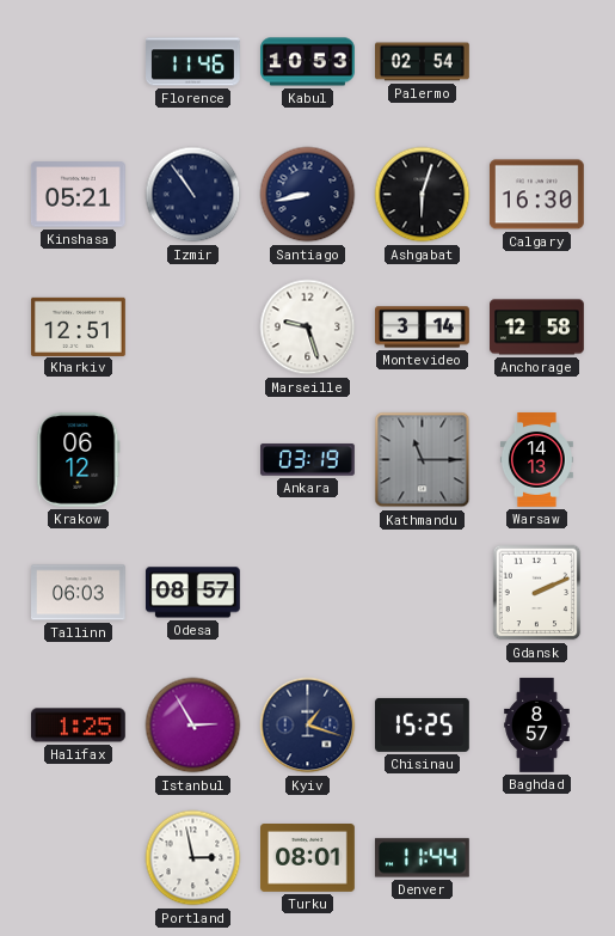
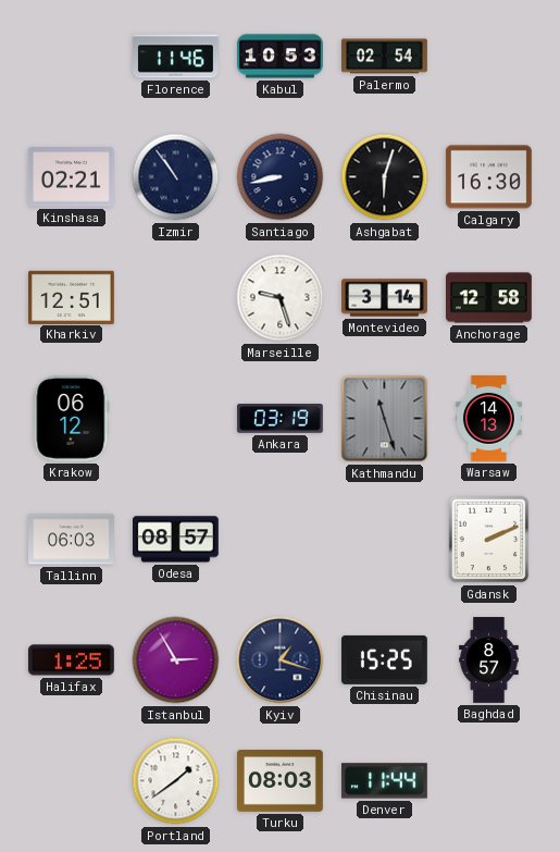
Kinshasa: 05:21 -> 02:21 (72, 177)
Kathmandu: 11:15 -> 11:27 (385, 419)
Portland: 2:58 -> 1:39 (176, 781)
Turku: 08:01 -> 08:03 (281, 781)
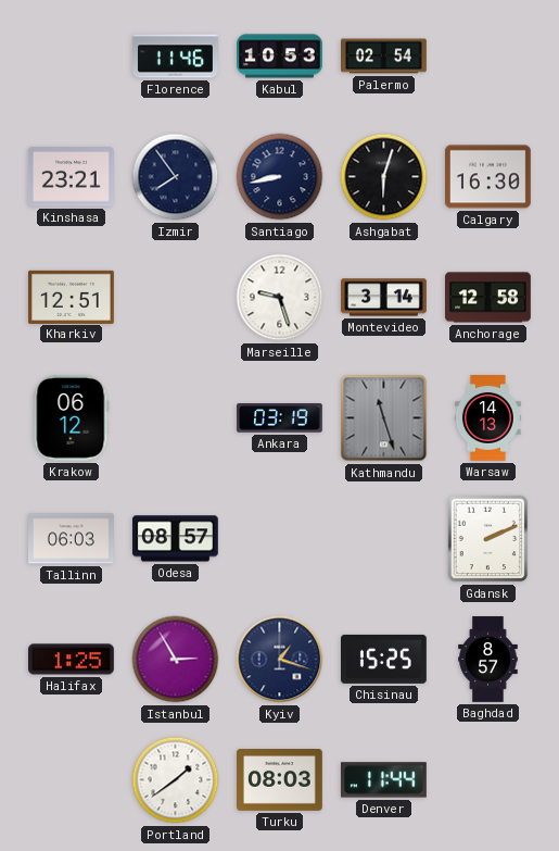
Kinshasa: 02:21 -> 23:21 (72, 177)
Izmir: 10:54 -> 7:54 (176, 177)
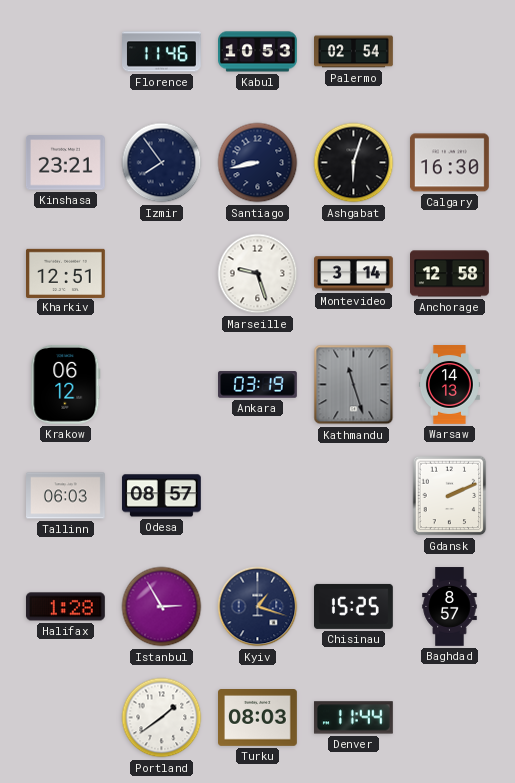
Halifax: 1:25 -> 1:28 (65, 607)
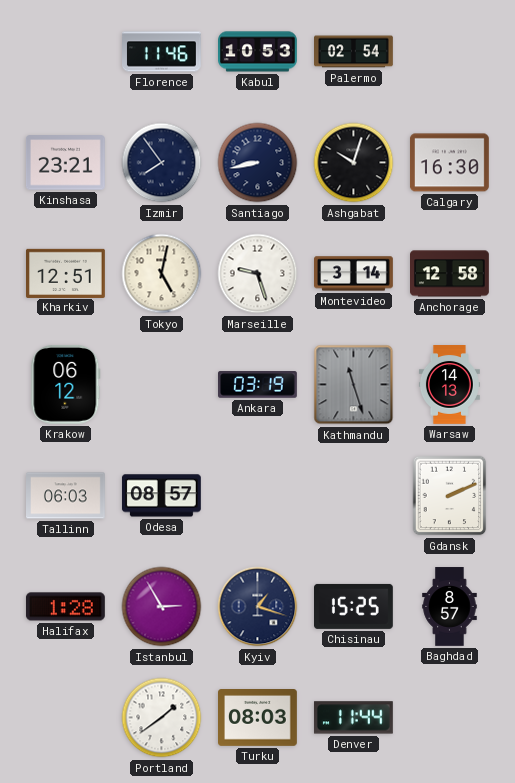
Ashgabat: 6:03 -> 10:03 (354, 163)
Tokyo: none -> 5:02 (162, 274)
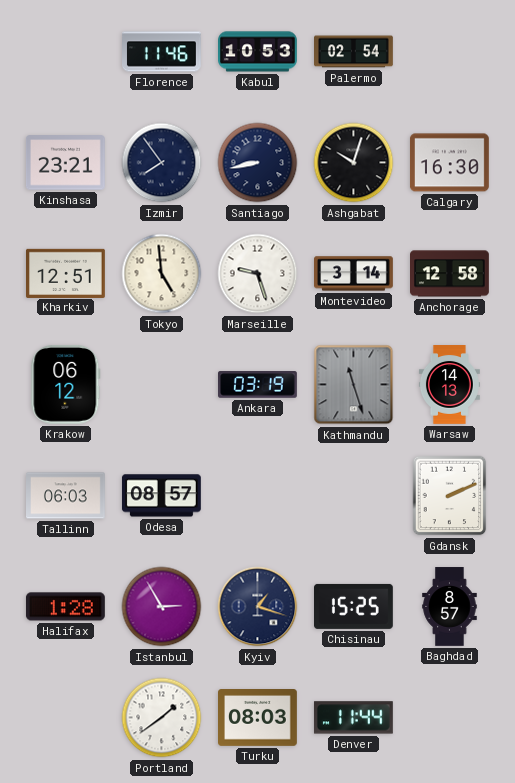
Tokyo: 5:02 -> 4:59 (162, 274)
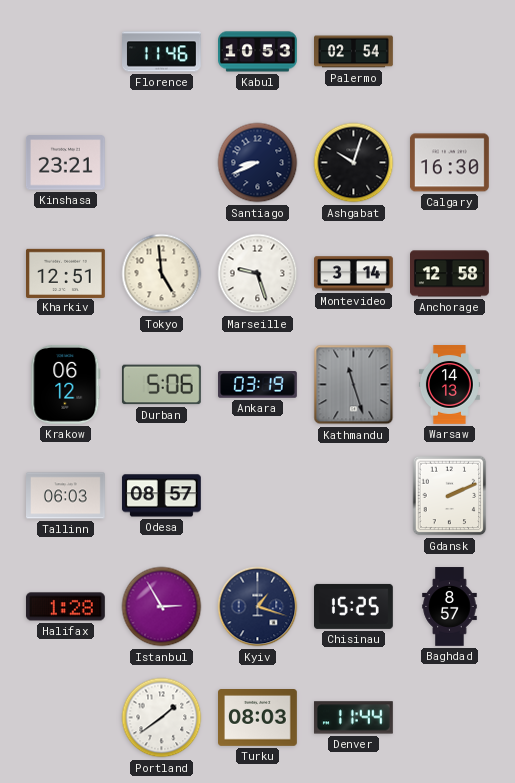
Izmir: 7:54 -> none (162, 163)
Santiago: 8:43 -> 8:41 (258, 163)
Durban: none -> 5:06 (161, 385)
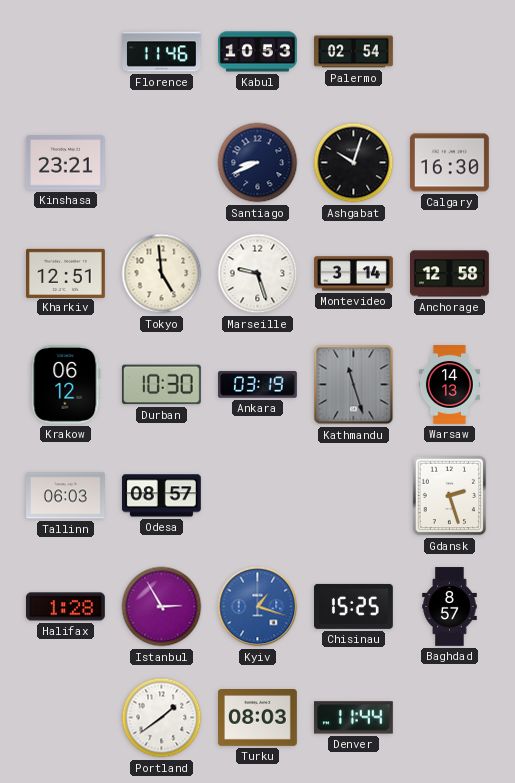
Durban: 5:06 -> 10:30 (161, 385)
Gdansk: 2:11 -> 2:27 (450, 496)
Kyiv dial: navy -> blue (258, 607)
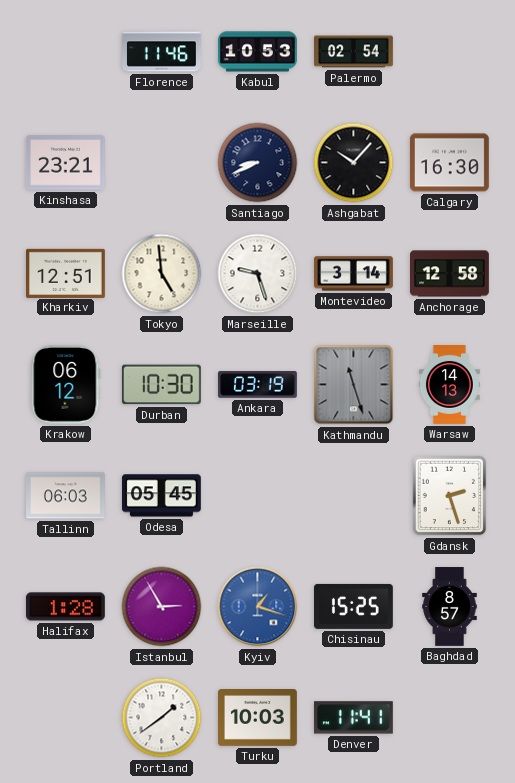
Ashgabat: 10:03 -> 10:07 (354, 163)
Odesa: 08:57 -> 05:45 (161, 496)
Turku: 08:03 -> 10:03 (258, 718)
Denver: 11:44 -> 11:41 (353, 718)
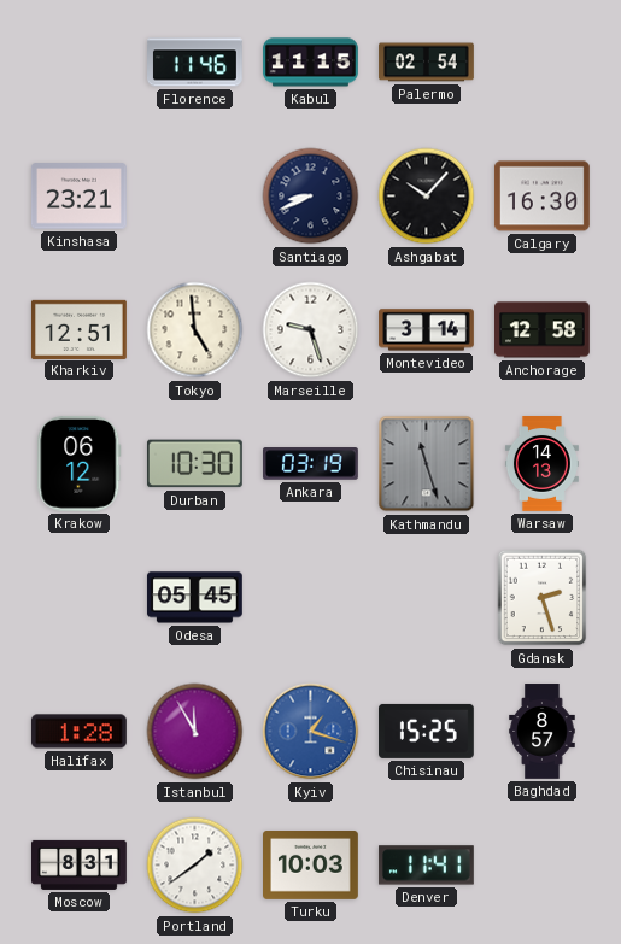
Kabul: 10:53 -> 11:15 (311, 63)
Tallinn: 06:03 -> none (66, 496)
Istanbul: 2:55 -> 11:55 (195, 732)
Moscow: none -> 8:31 (80, 864)
